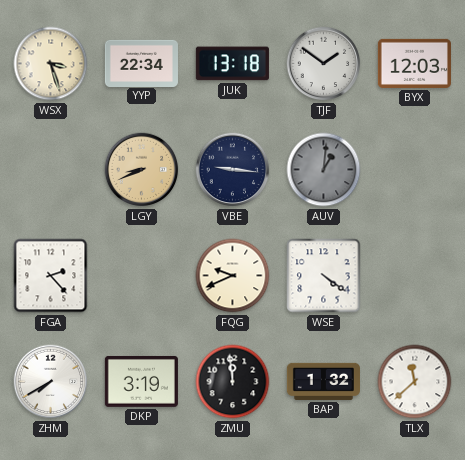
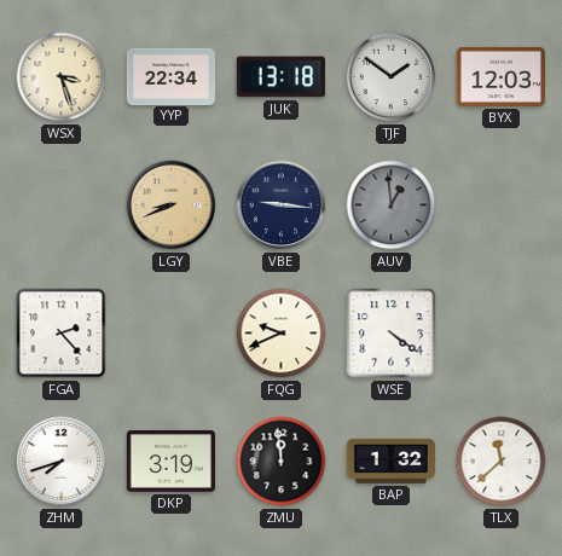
AUV: 1:01 -> 12:59 (392, 205)
ZHM: 7:40 -> 7:42 (62, 462)
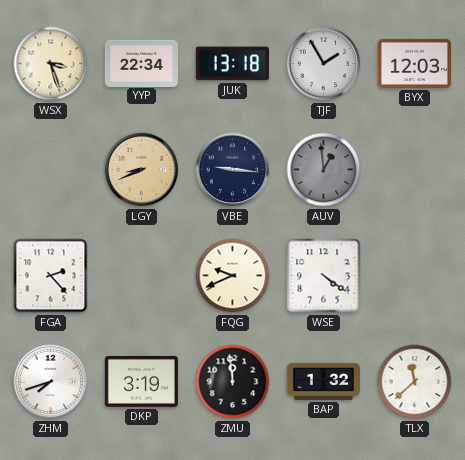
TJF: 1:51 -> 1:55 (324, 64)
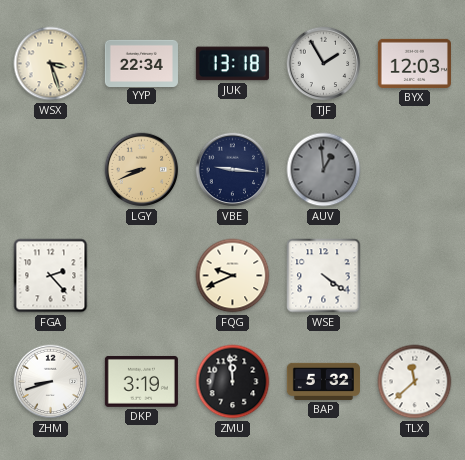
ZHM: 7:42 -> 8:42 (51, 382)
BAP: 1:32 -> 5:32 (323, 381)
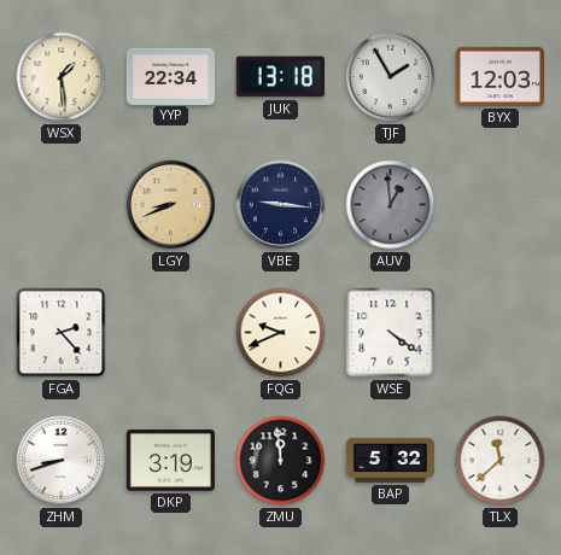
WSX: 3:27 -> 1:29 (62, 77)
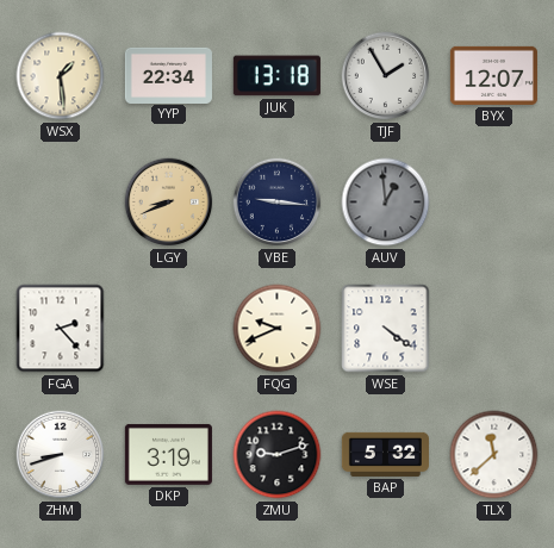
BYX: 12:03 -> 12:07 (493, 75)
ZMU: 11:59 -> 9:12 (278, 455)
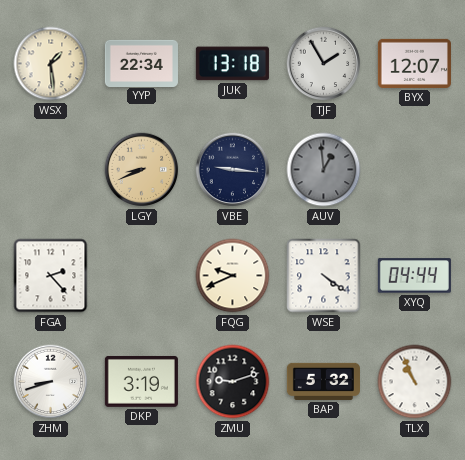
XYQ: none -> 04:44 (414, 276)
TLX: 11:38 -> 10:56 (415, 382)
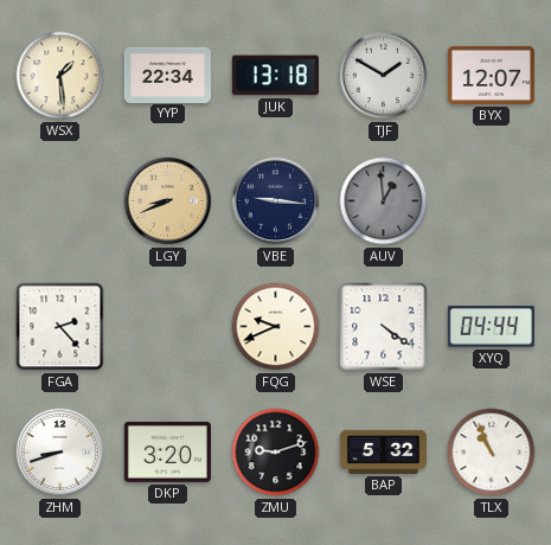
TJF: 1:55 -> 1:50 (384, 76)
DKP: 3:19 -> 3:20 (167, 451)
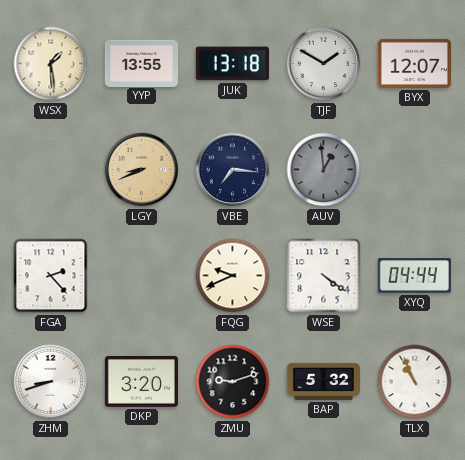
YYP: 22:34 -> 13:55 (141, 63)
VBE: 9:16 -> 7:16 (233, 170)
